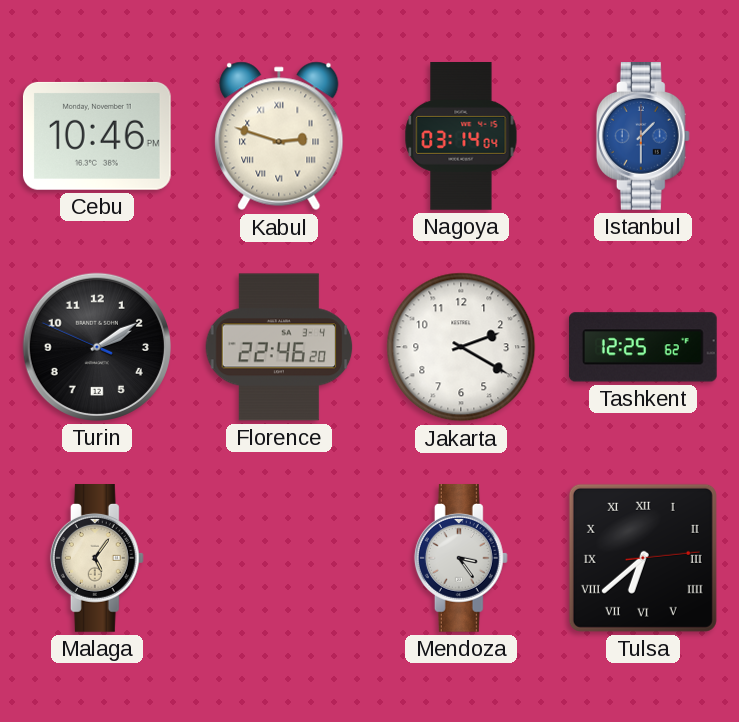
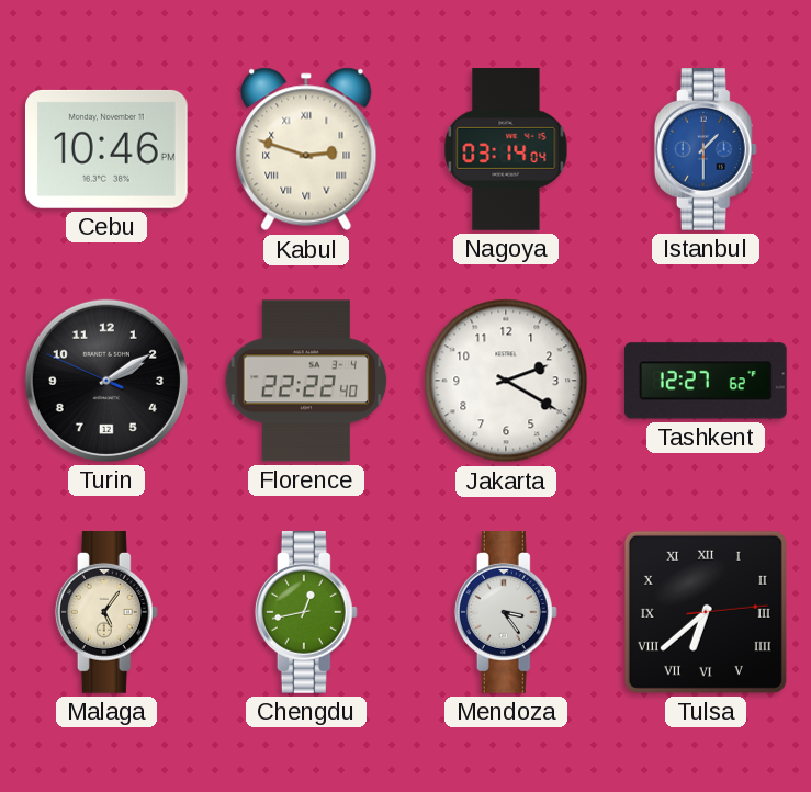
Florence: 22:46 -> 22:22 (306, 381)
Tashkent: 12:25 -> 12:27 (706, 381)
Chengdu: none -> 12:43 (306, 613)
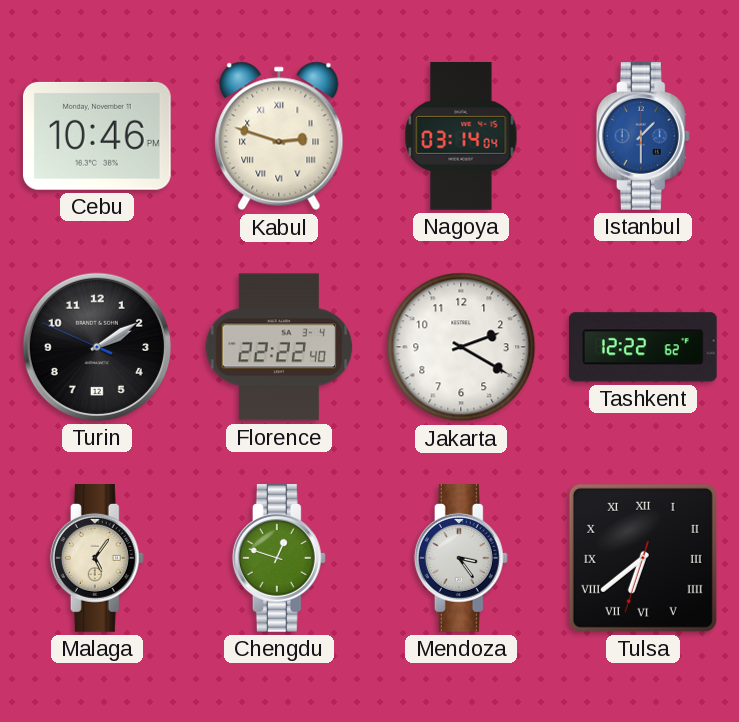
Tashkent: 12:27 -> 12:22 (643, 347)
Chengdu: 12:43 -> 12:48 (279, 559)
Tulsa: 6:38:14 -> 6:38:33 (643, 558)
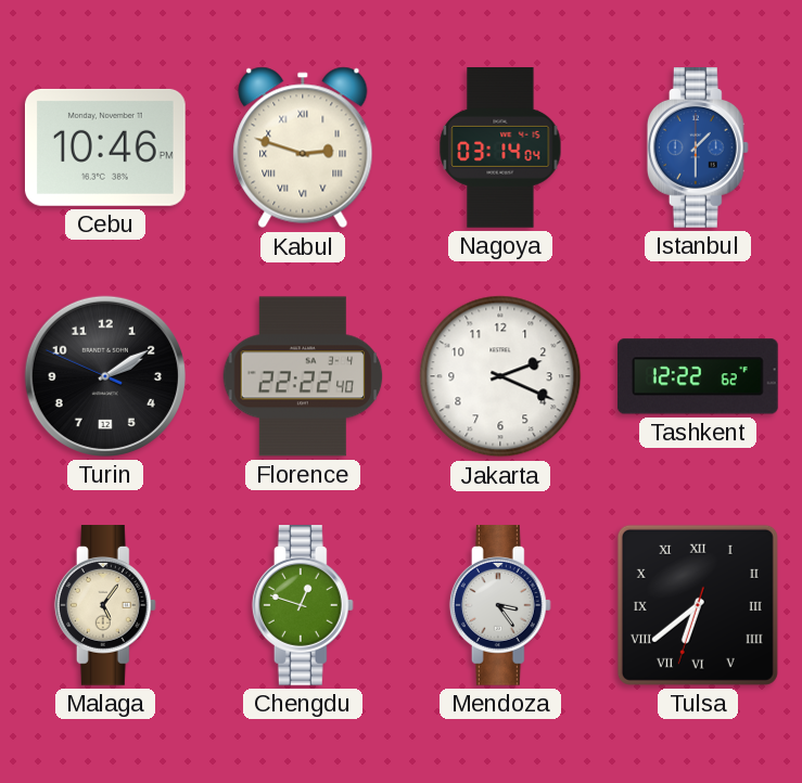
Jakarta: 2:20 -> 2:19 (500, 376)
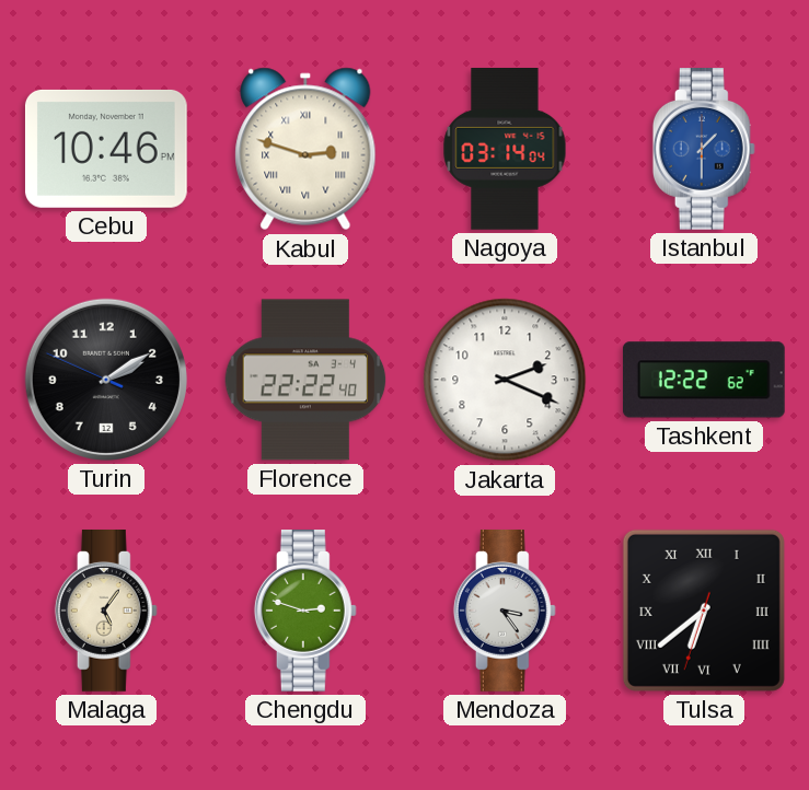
Chengdu: 12:48 -> 2:48 (305, 612)
